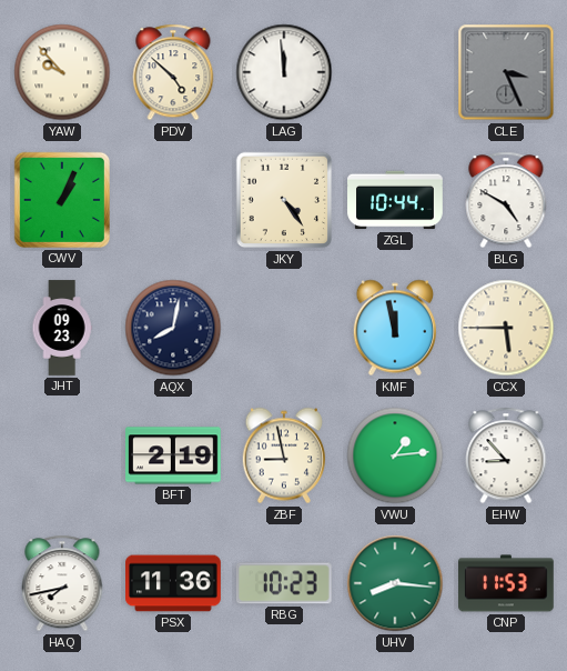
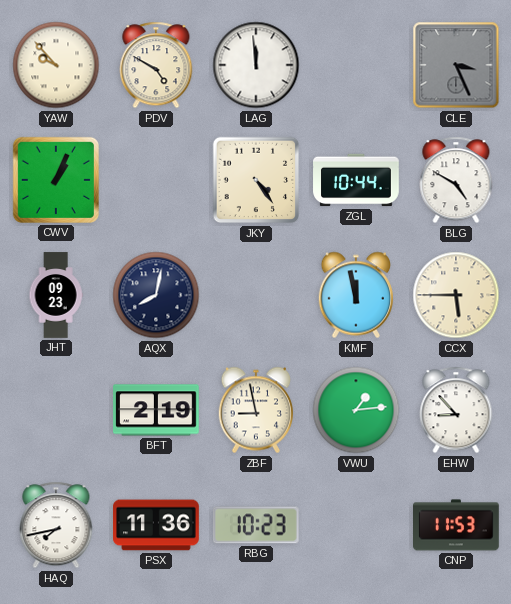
PDV: 4:52 -> 4:50 (156, 65)
UHV: 8:16 -> none (395, 583)
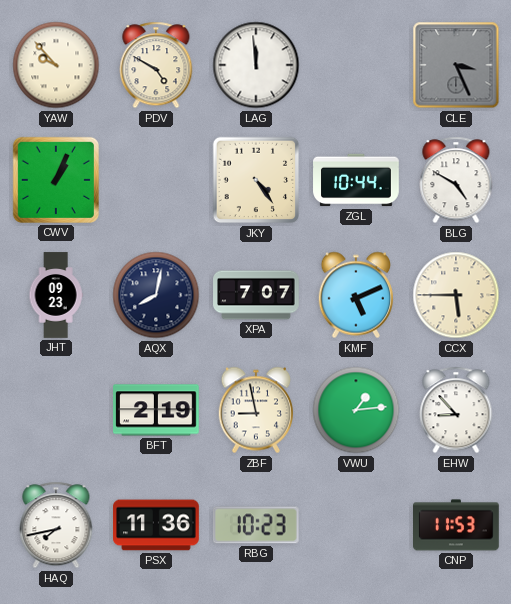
XPA: none -> 7:07 (256, 295)
KMF: 11:58 -> 5:11 (355, 295)
